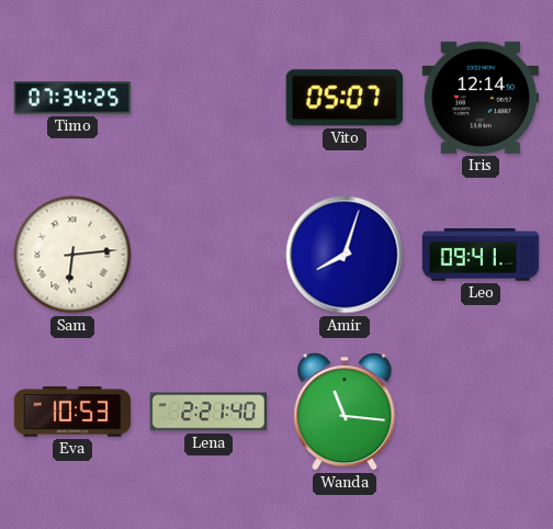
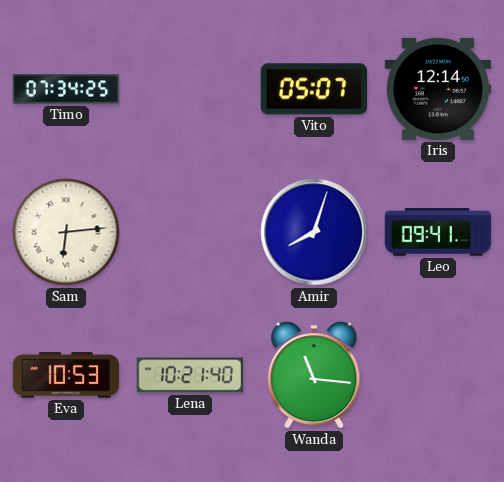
Lena: 2:21 -> 10:21 (190, 375)
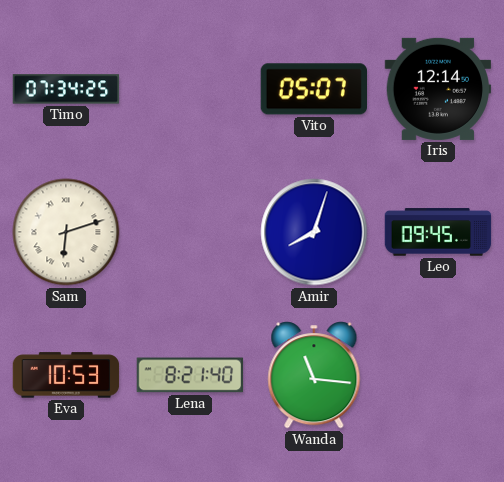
Sam: 6:14 -> 6:12 (66, 232)
Leo: 09:41 -> 09:45 (438, 232)
Lena: 10:21 -> 8:21 (190, 375)
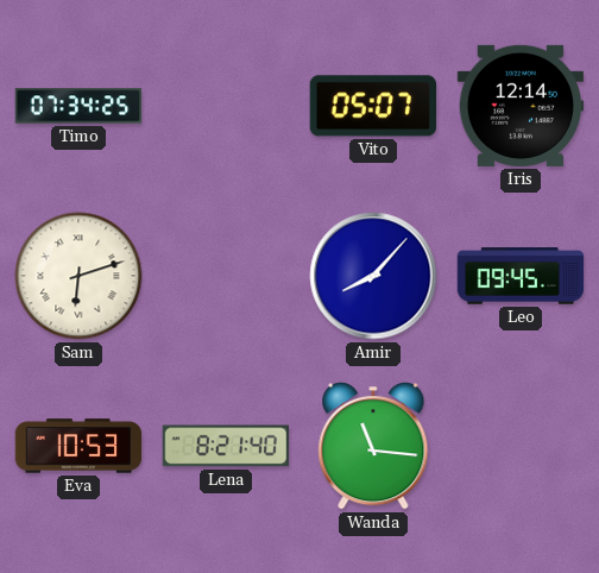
Amir: 8:03 -> 8:07 (373, 276)
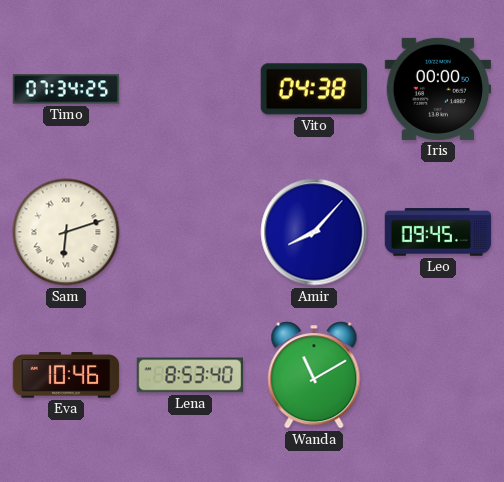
Vito: 05:07 -> 04:38 (313, 89)
Iris: 12:14 -> 00:00 (438, 89)
Eva: 10:53 -> 10:46 (66, 375)
Lena: 8:21 -> 8:53 (190, 375)
Wanda: 11:16 -> 11:10 (314, 375)
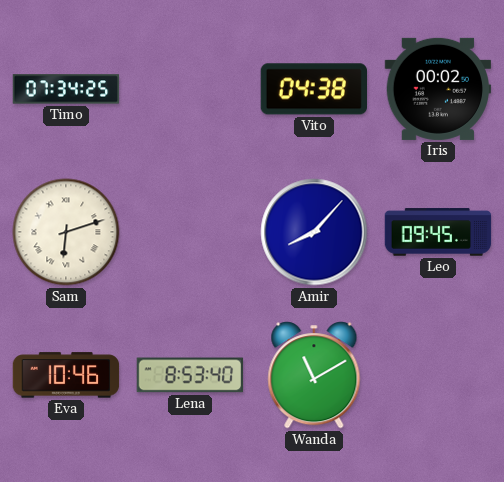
Iris: 00:00 -> 00:02 (438, 89)
